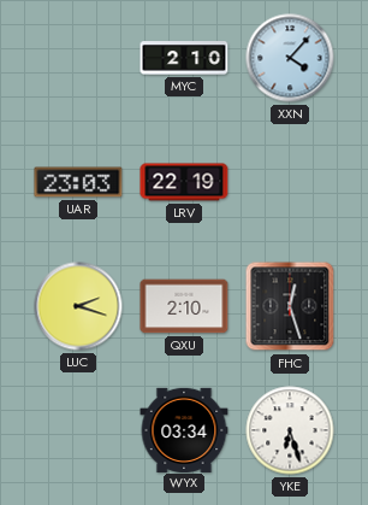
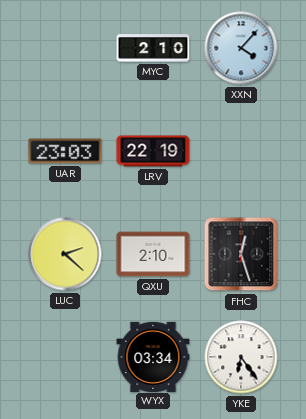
LUC: 2:18 -> 2:22 (65, 254)
YKE: 6:27 -> 6:24 (241, 357)
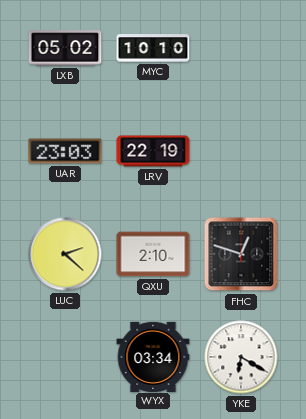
LXB: none -> 05:02 (65, 48)
MYC: 2:10 -> 10:10 (153, 48)
XXN: 4:07 -> none (241, 48)
FHC: 12:27 -> 12:48 (241, 254)
YKE: 6:24 -> 6:20 (241, 357)
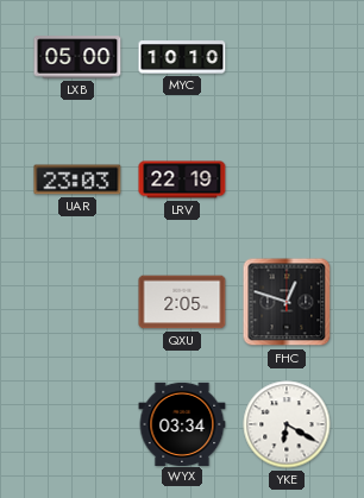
LXB: 05:02 -> 05:00 (77, 57)
LUC: 2:22 -> none (65, 254)
QXU: 2:10 -> 2:05 (182, 302)
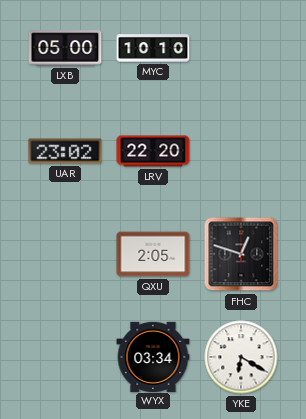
UAR: 23:03 -> 23:02 (65, 151)
LRV: 22:19 -> 22:20 (153, 151)
